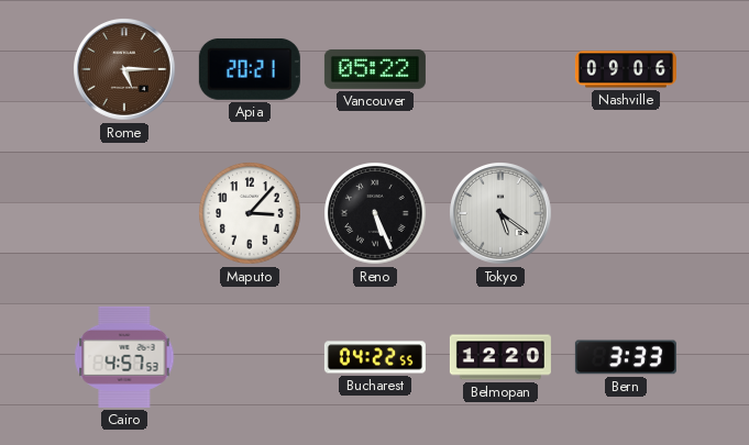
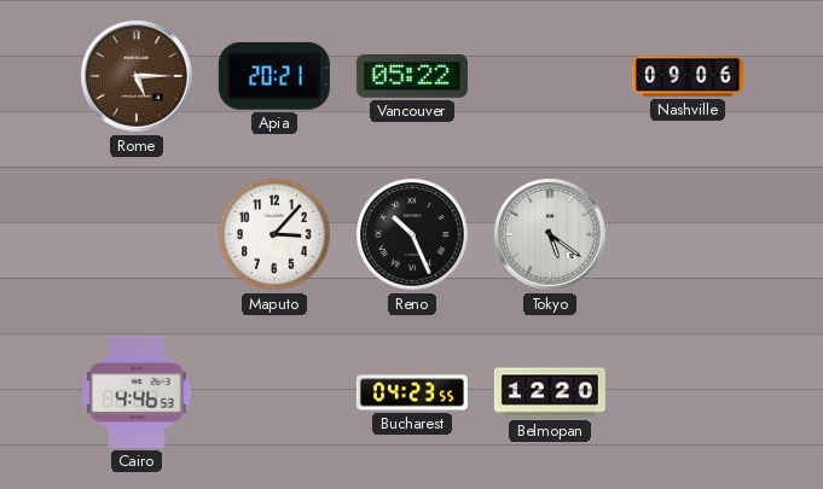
Reno: 5:26 -> 10:26 (412, 234)
Cairo: 4:57 -> 4:46 (137, 392)
Bucharest: 04:22 -> 04:23 (412, 392)
Bern: 3:33 -> none (626, 357)
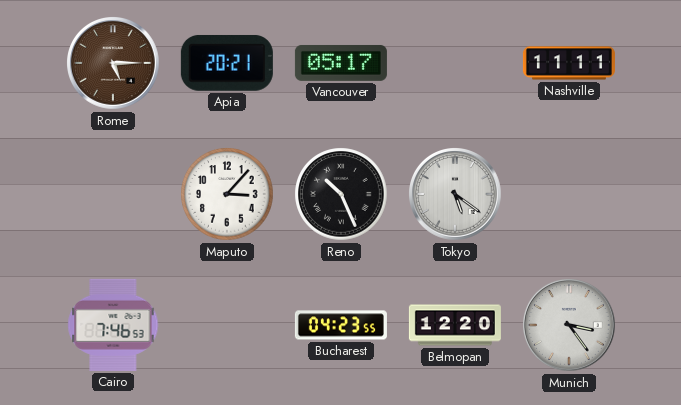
Vancouver: 05:22 -> 05:17 (341, 63)
Nashville: 09:06 -> 11:11 (569, 63)
Cairo: 4:46 -> 7:46 (113, 325)
Munich: none -> 3:24 (570, 326)
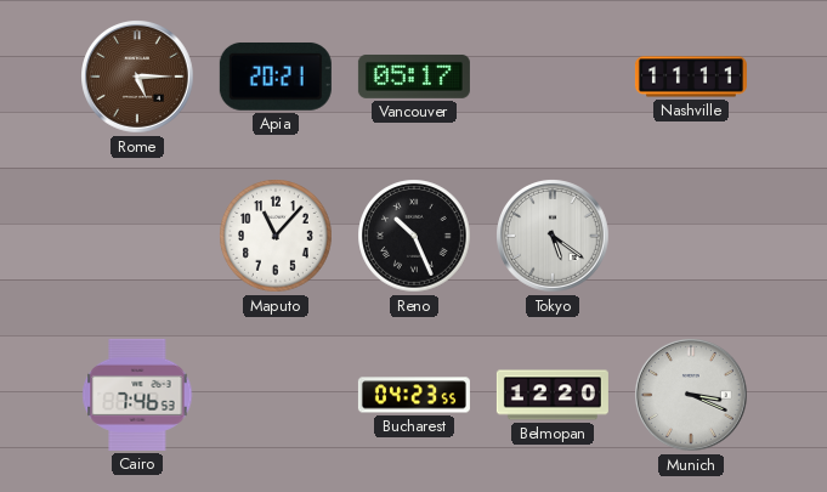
Maputo: 3:07 -> 11:07 (276, 236)
Munich: 3:24 -> 3:19 (692, 396)
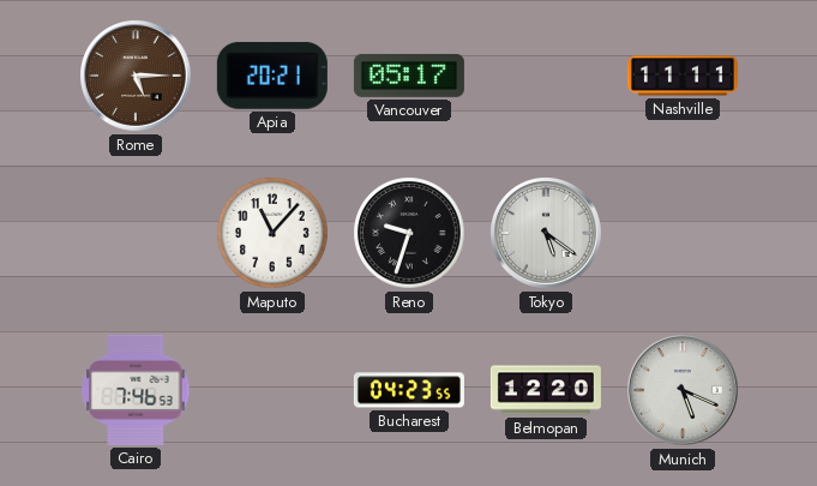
Reno: 10:26 -> 9:33 (409, 233)
Munich: 3:19 -> 5:19 (684, 391)
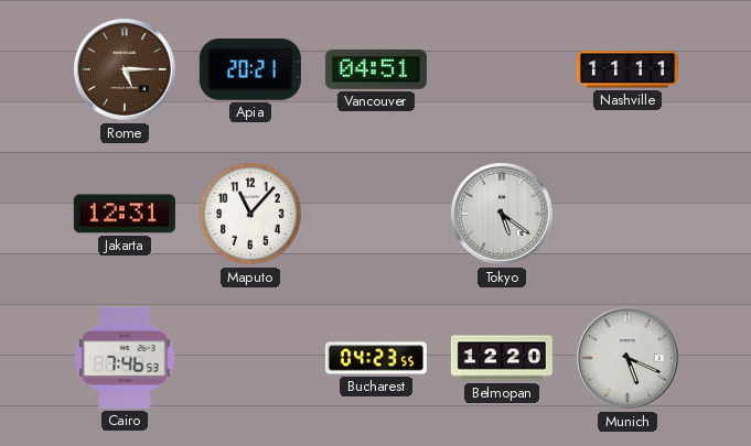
Vancouver: 05:17 -> 04:51 (376, 69)
Jakarta: none -> 12:31 (125, 214)
Reno: 9:33 -> none (409, 233)
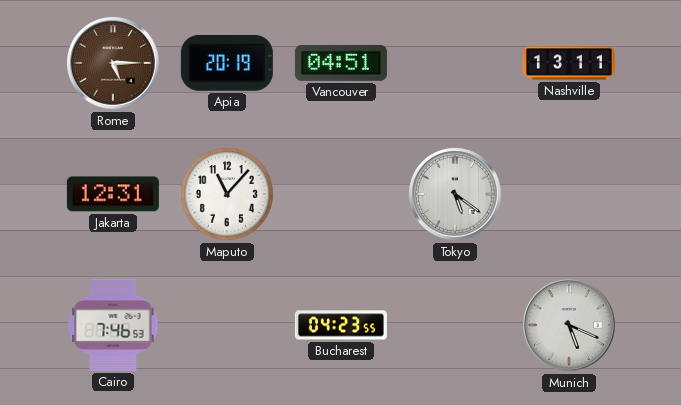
Apia: 20:21 -> 20:19 (227, 63)
Nashville: 11:11 -> 13:11 (569, 63)
Belmopan: 12:20 -> none (502, 358)
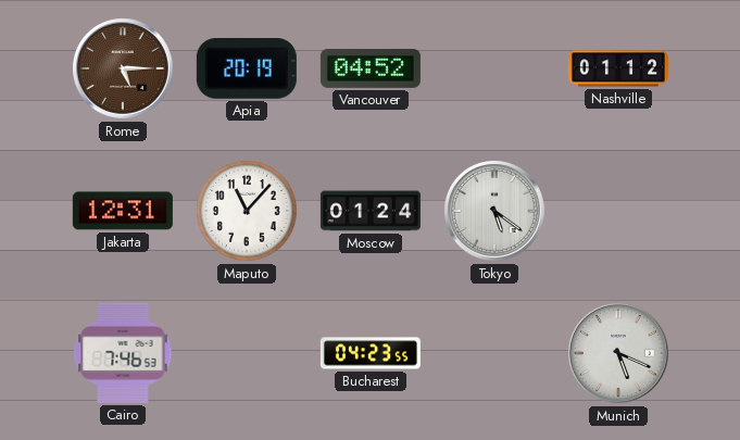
Vancouver: 04:51 -> 04:52 (371, 68)
Nashville: 13:11 -> 01:12 (618, 68)
Moscow: none -> 01:24 (371, 211)
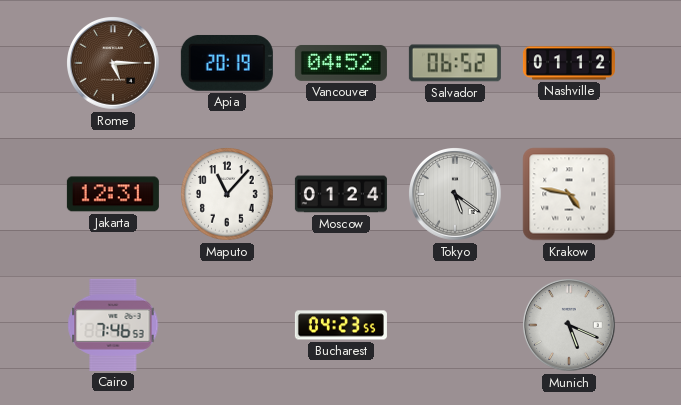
Salvador: none -> 06:52 (455, 63)
Krakow: none -> 4:47 (569, 194)
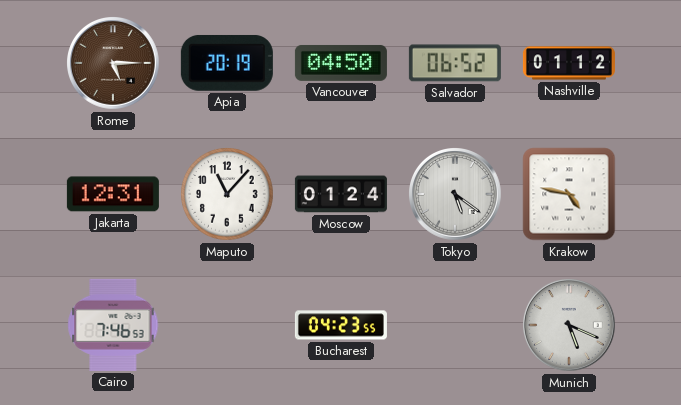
Vancouver: 04:52 -> 04:50 (341, 63)
